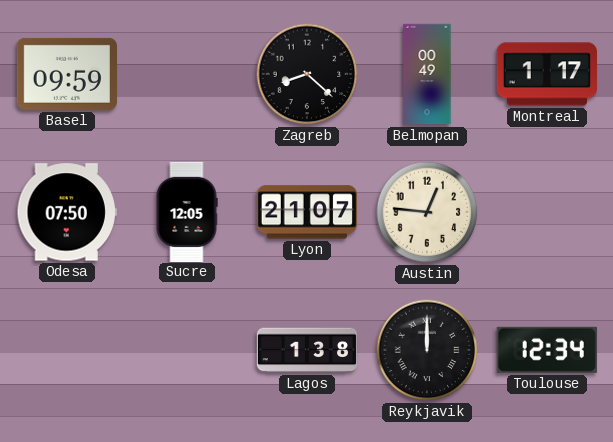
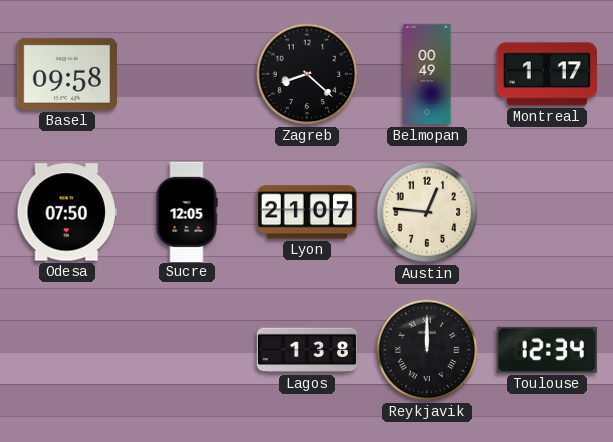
Basel: 09:59 -> 09:58 (67, 74)
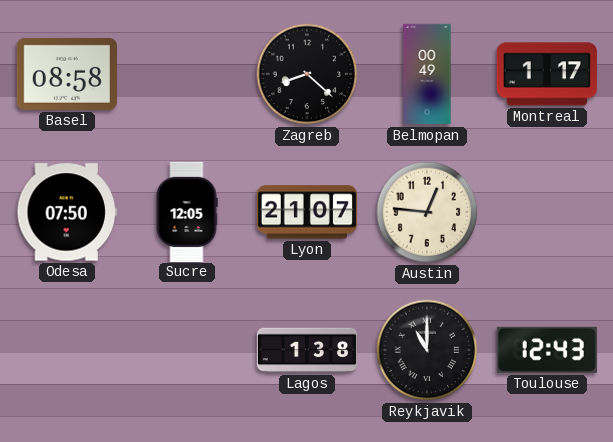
Basel: 09:58 -> 08:58 (67, 74)
Reykjavik: 12:00 -> 11:00 (427, 350)
Toulouse: 12:34 -> 12:43 (547, 350)
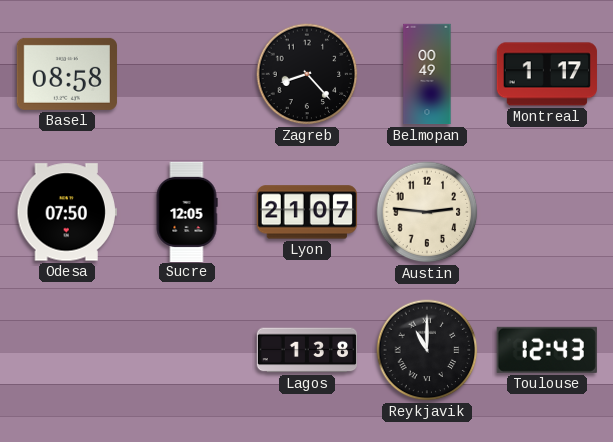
Zagreb: 8:22 -> 8:23 (307, 74)
Austin: 12:46 -> 2:46 (427, 212)
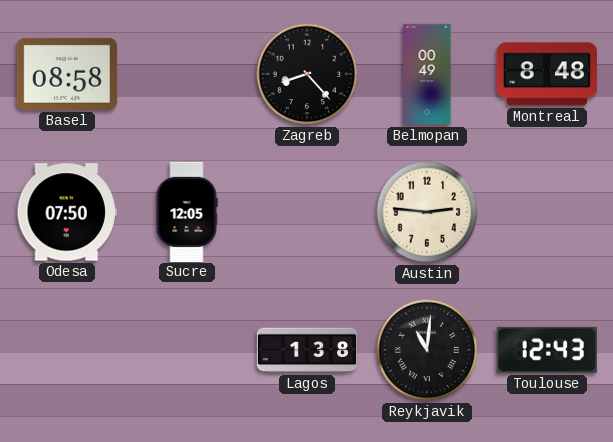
Montreal: 1:17 -> 8:48 (547, 74)
Lyon: 21:07 -> none (307, 212)
Reykjavik: 11:00 -> 11:01 (427, 350)
